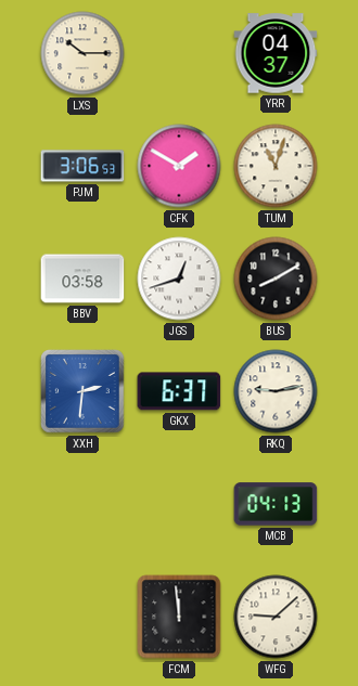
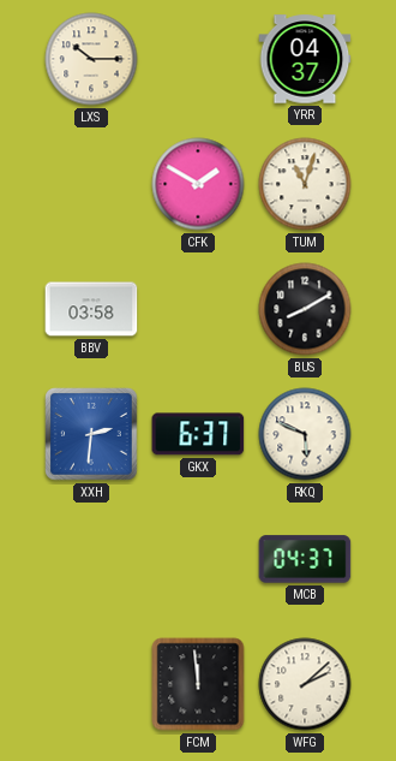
PJM: 3:06 -> none (82, 166)
JGS: 12:42 -> none (179, 279)
RKQ: 9:13 -> 5:49 (305, 434)
MCB: 04:13 -> 04:37 (305, 559)
WFG: 9:08 -> 2:08 (305, 684)
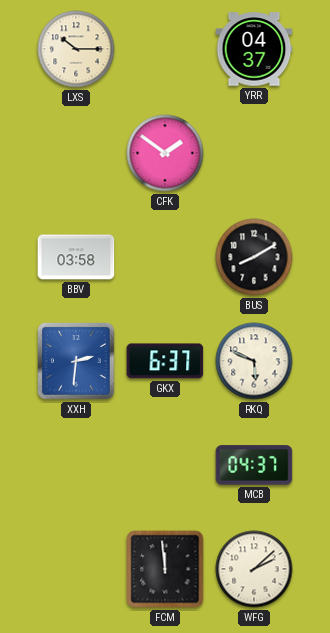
CFK: 1:50 -> 1:51 (165, 153)
TUM: 11:03 -> none (305, 184)
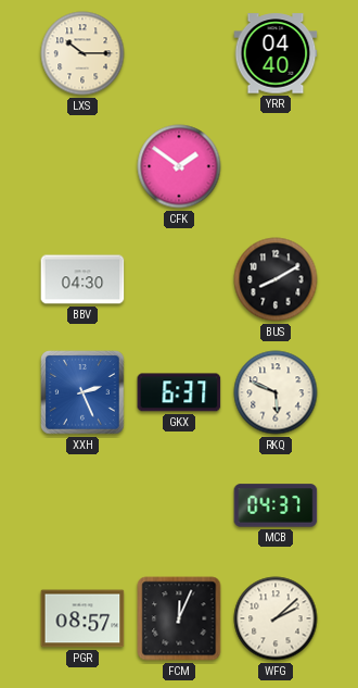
YRR: 04:37 -> 04:40 (276, 53)
BBV: 03:58 -> 04:30 (82, 279)
XXH: 2:31 -> 2:26 (82, 392)
PGR: none -> 08:57 (82, 618)
FCM: 11:59 -> 12:04 (179, 618)
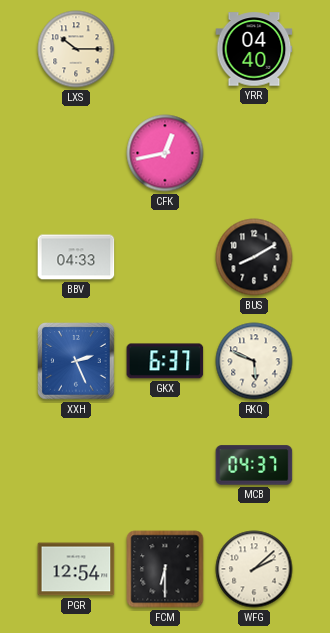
CFK: 1:51 -> 12:43 (165, 153)
BBV: 04:30 -> 04:33 (76, 257)
PGR: 08:57 -> 12:54 (76, 569)
FCM: 12:04 -> 6:30 (165, 569)
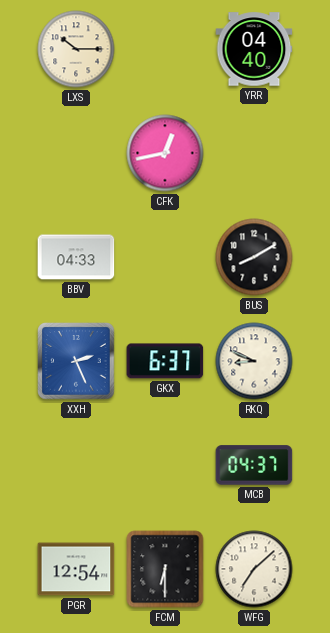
RKQ: 5:49 -> 8:49 (254, 361)
WFG: 2:08 -> 7:08 (254, 569)
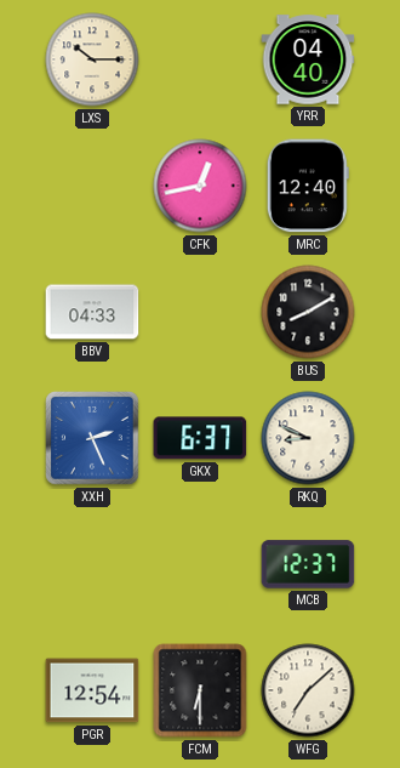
MRC: none -> 12:40 (308, 186)
MCB: 04:37 -> 12:37 (308, 564)
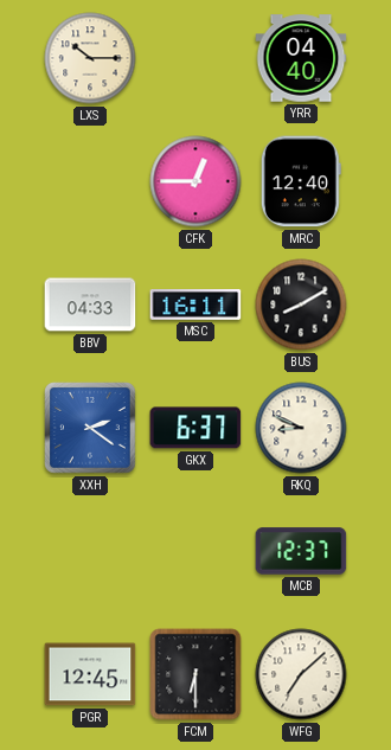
CFK: 12:43 -> 12:45 (195, 181)
MSC: none -> 16:11 (195, 306)
XXH: 2:26 -> 2:21 (90, 428)
PGR: 12:54 -> 12:45 (90, 674)
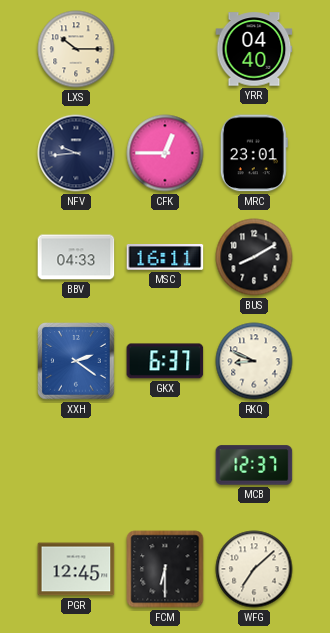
NFV: none -> 9:44 (76, 153)
MRC: 12:40 -> 23:01 (254, 153)
